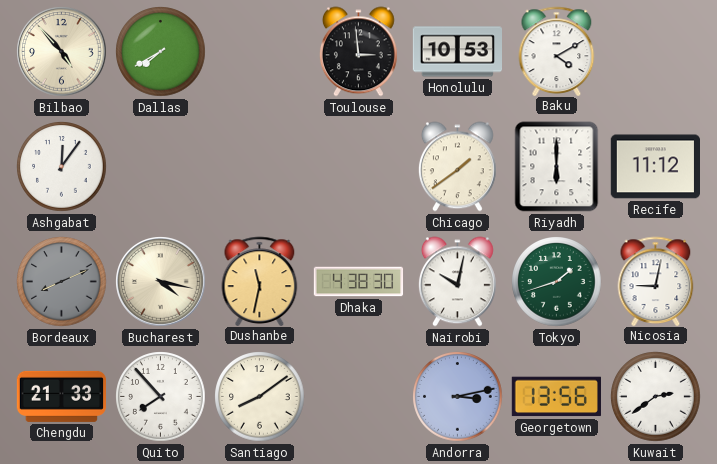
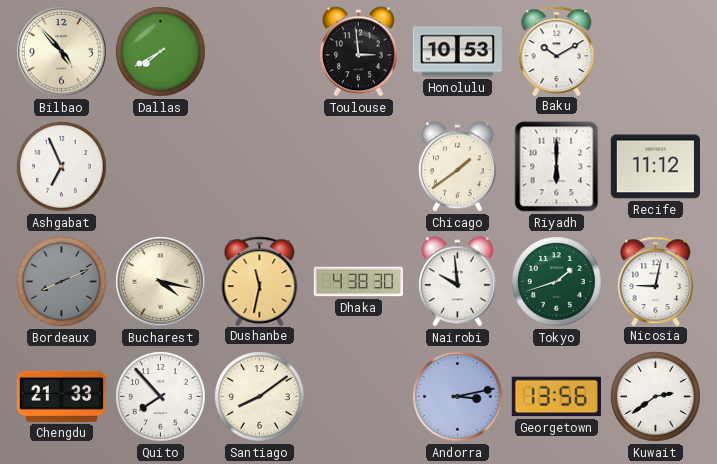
Baku: 4:10 -> 10:10 (557, 51)
Ashgabat: 12:06 -> 6:56 (62, 167)
Nairobi: 10:02 -> 9:59 (457, 282)
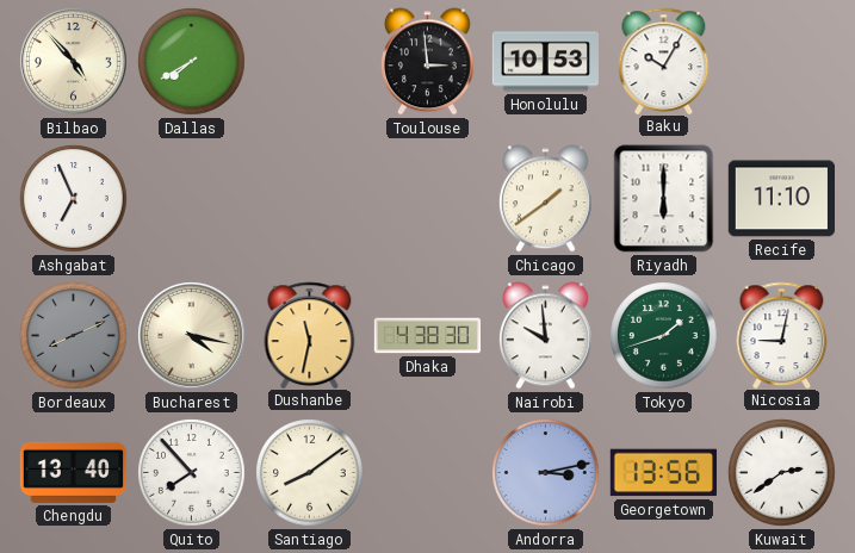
Baku: 10:10 -> 10:05 (664, 61)
Recife: 11:12 -> 11:10 (781, 199)
Chengdu: 21:33 -> 13:40 (73, 472)
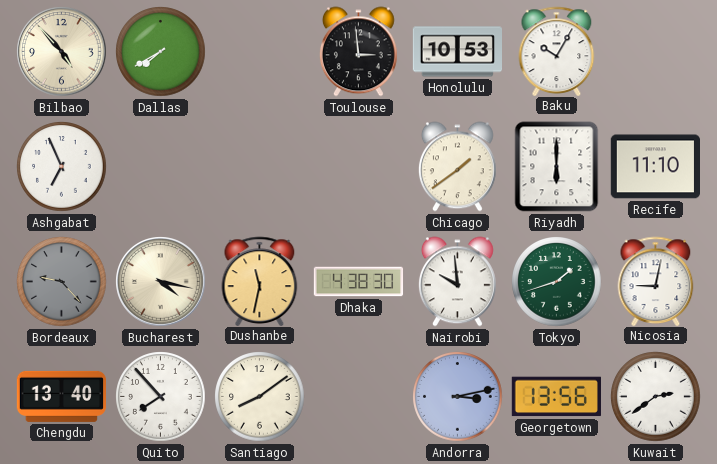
Bordeaux: 8:11 -> 9:23 (62, 282)
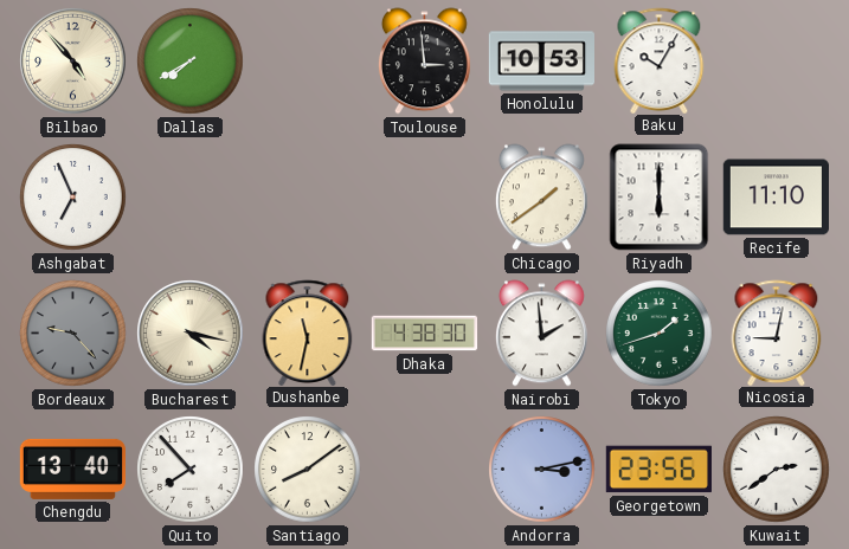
Nairobi: 9:59 -> 1:59 (541, 334)
Georgetown: 13:56 -> 23:56 (658, 470)
